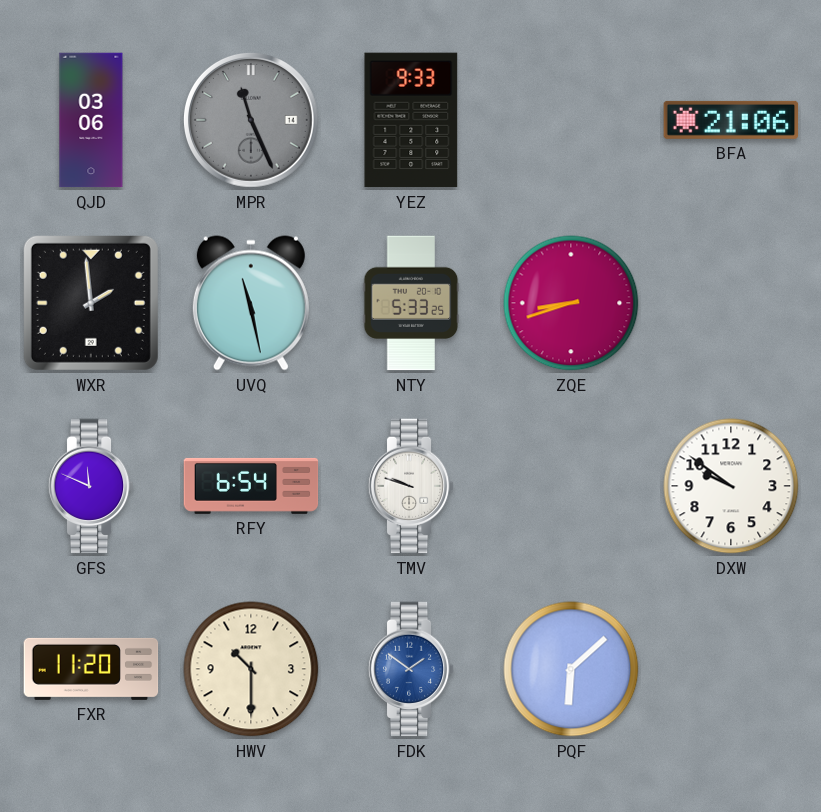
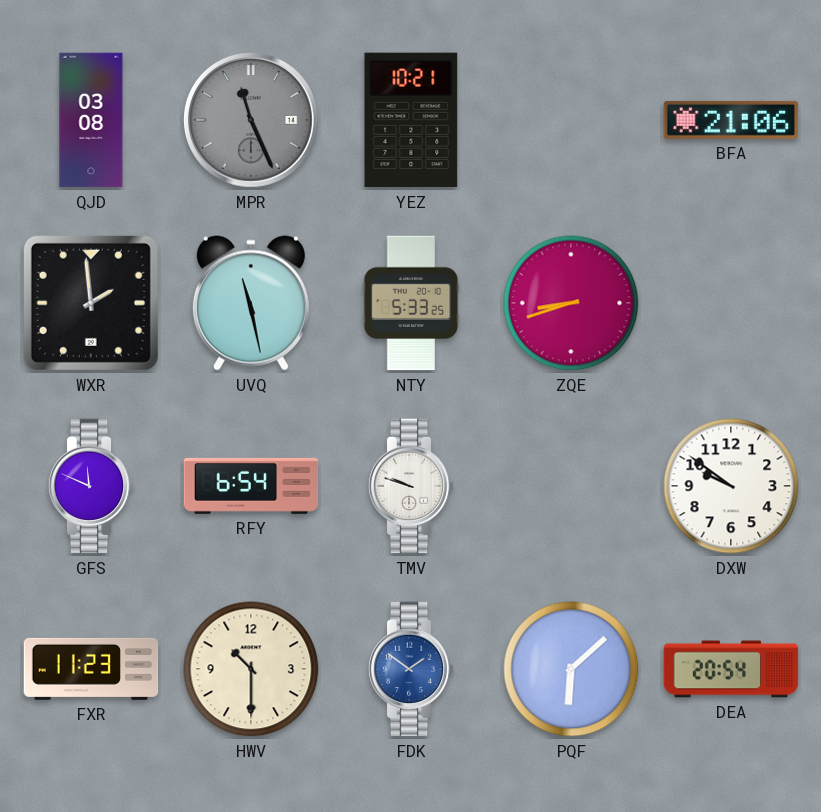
QJD: 03:06 -> 03:08 (91, 120)
YEZ: 9:33 -> 10:21 (411, 120)
FXR: 11:20 -> 11:23 (91, 669)
DEA: none -> 20:54 (731, 669)
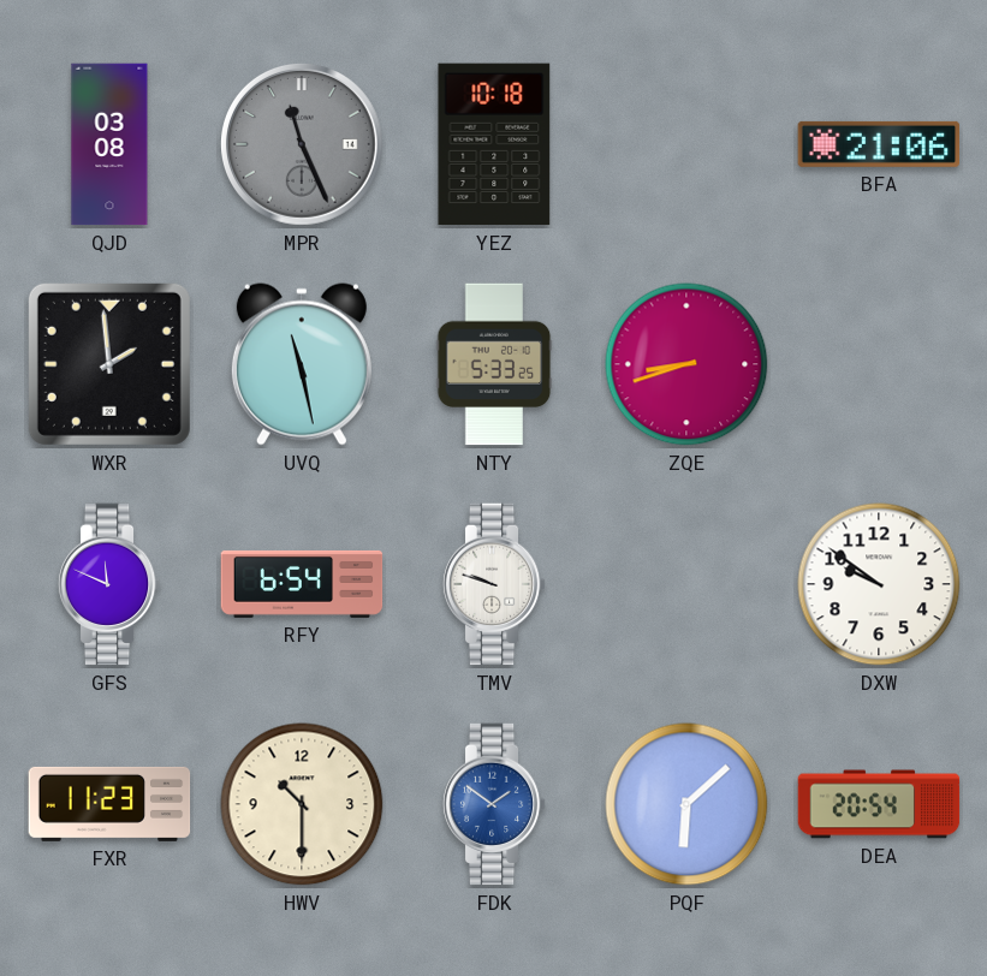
YEZ: 10:21 -> 10:18 (494, 144)
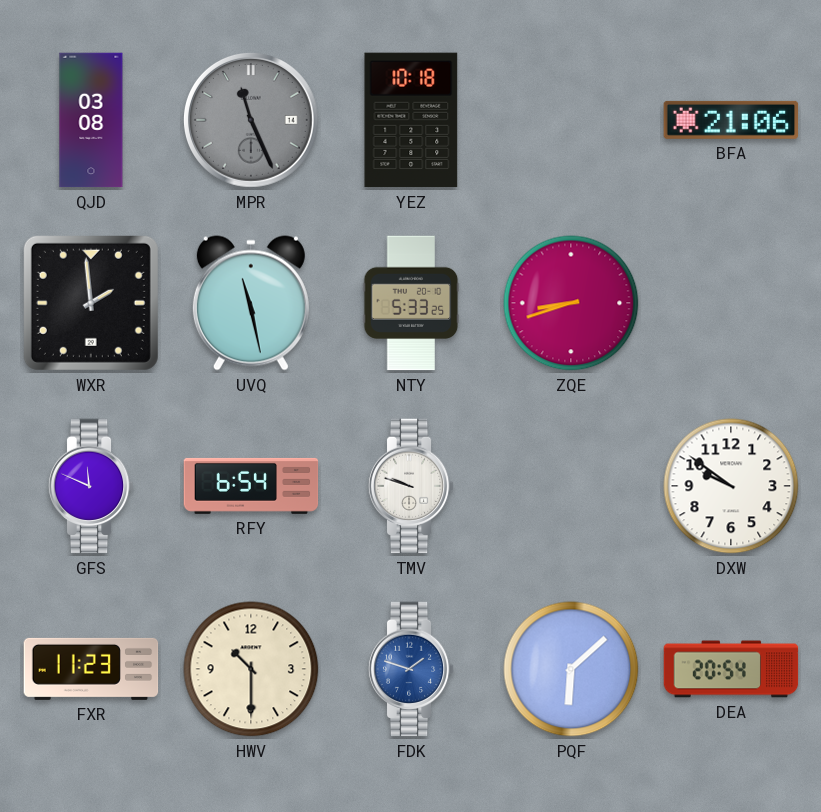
FDK: 1:51 -> 1:48 (411, 669)
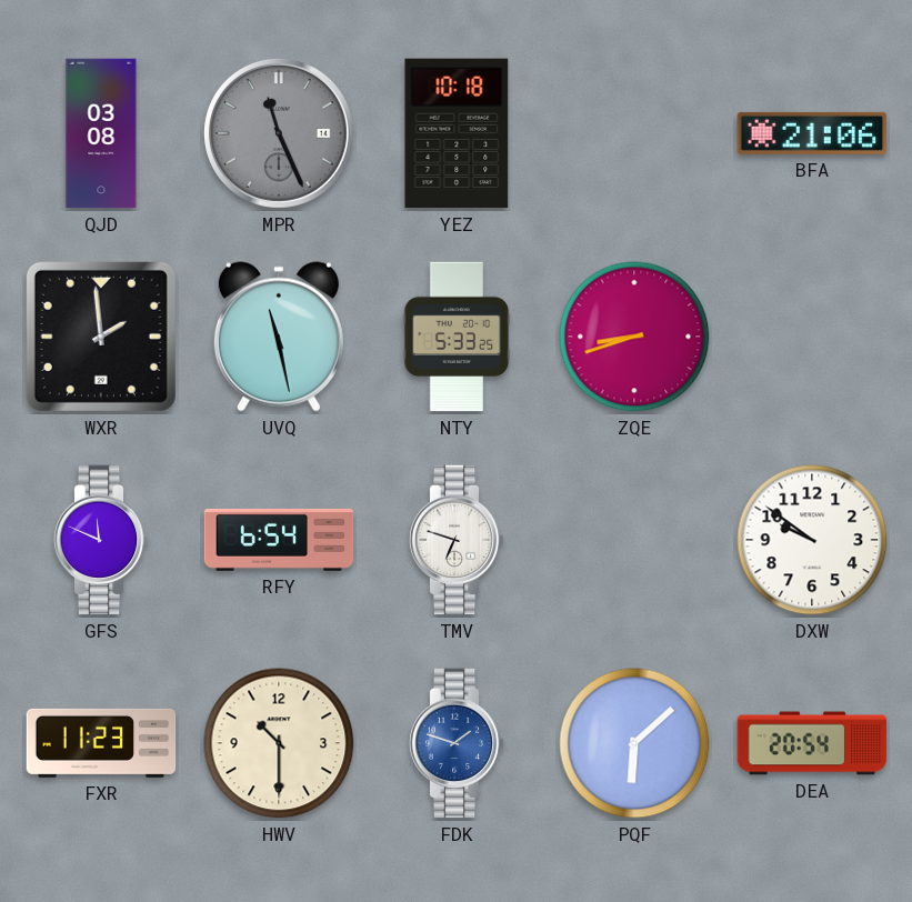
TMV: 9:48 -> 6:48 (457, 540)
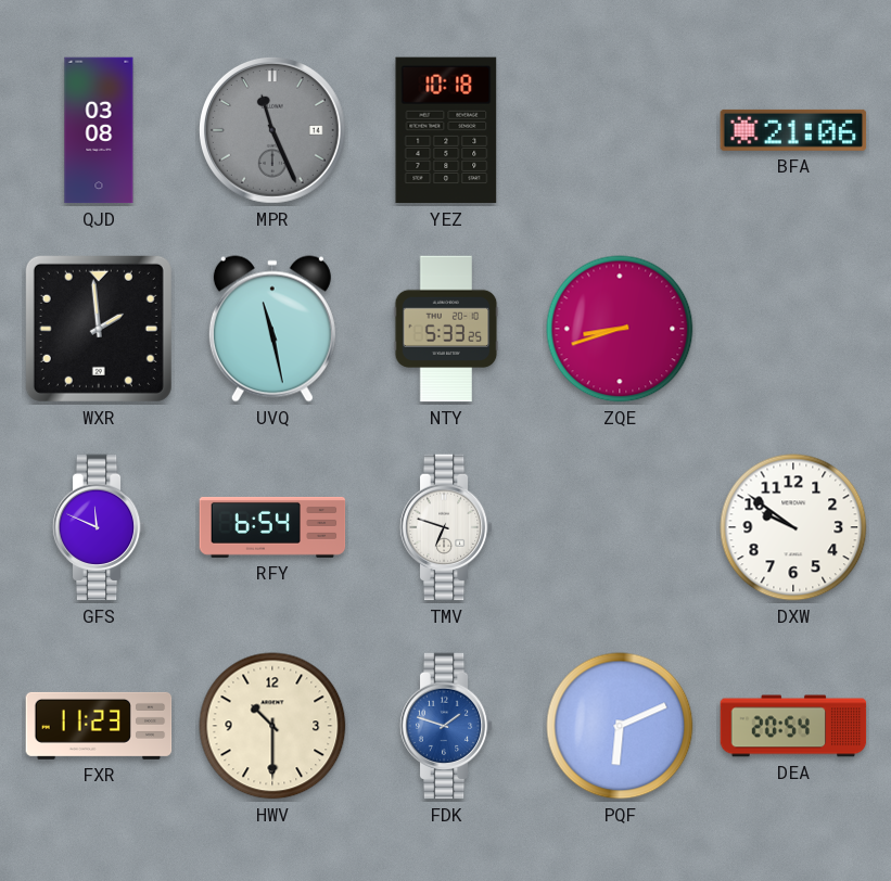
PQF: 6:08 -> 6:11 (620, 726)
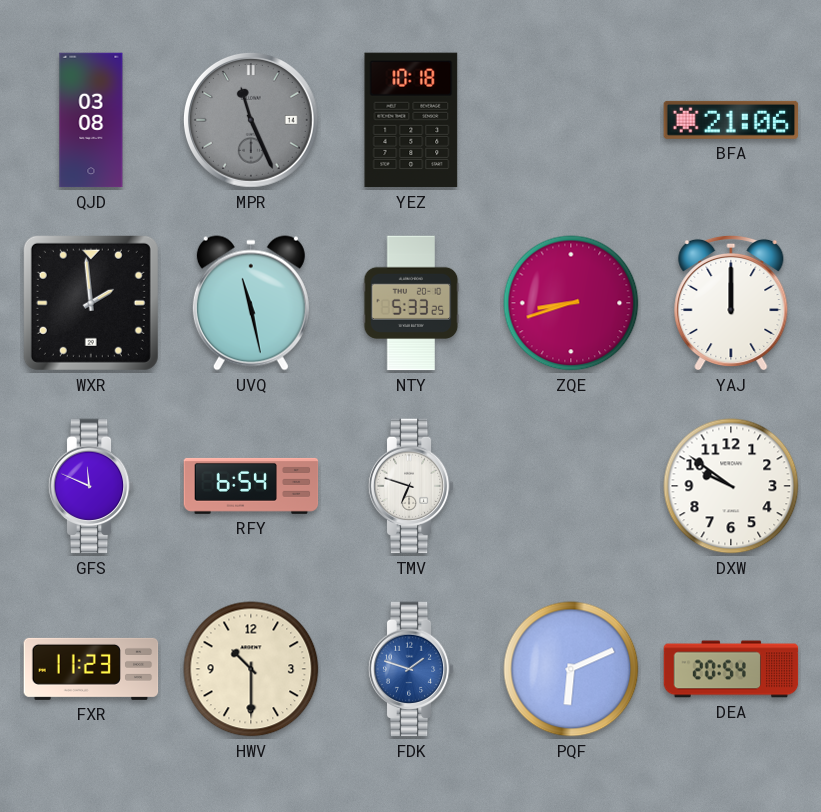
YAJ: none -> 12:00 (731, 303)
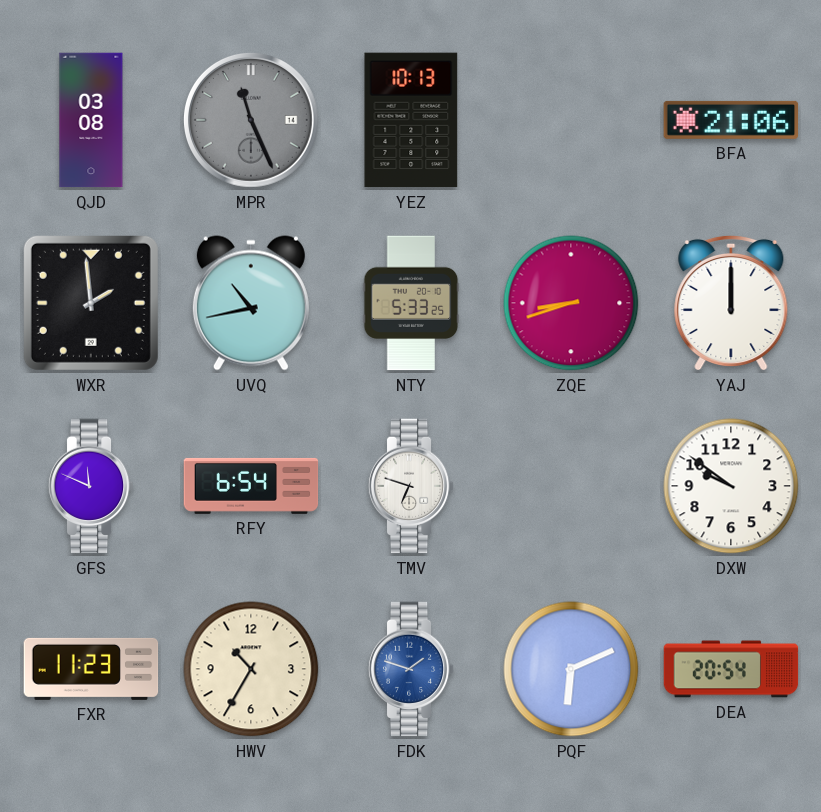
YEZ: 10:18 -> 10:13 (411, 120)
UVQ: 11:28 -> 10:43 (251, 303)
HWV: 10:30 -> 10:35 (251, 669)
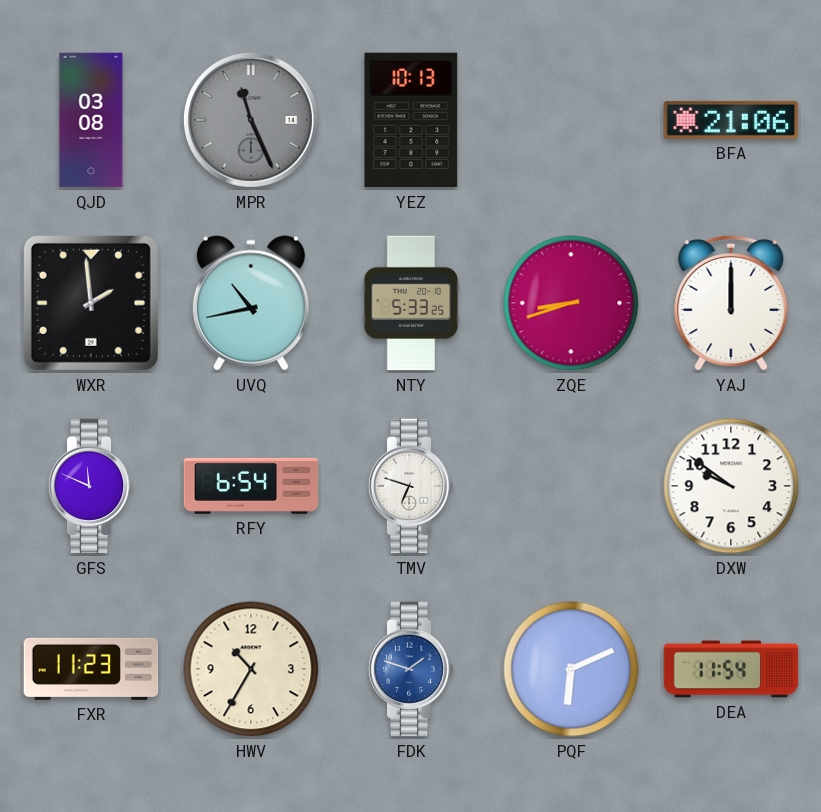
DEA: 20:54 -> 11:54 (731, 669)
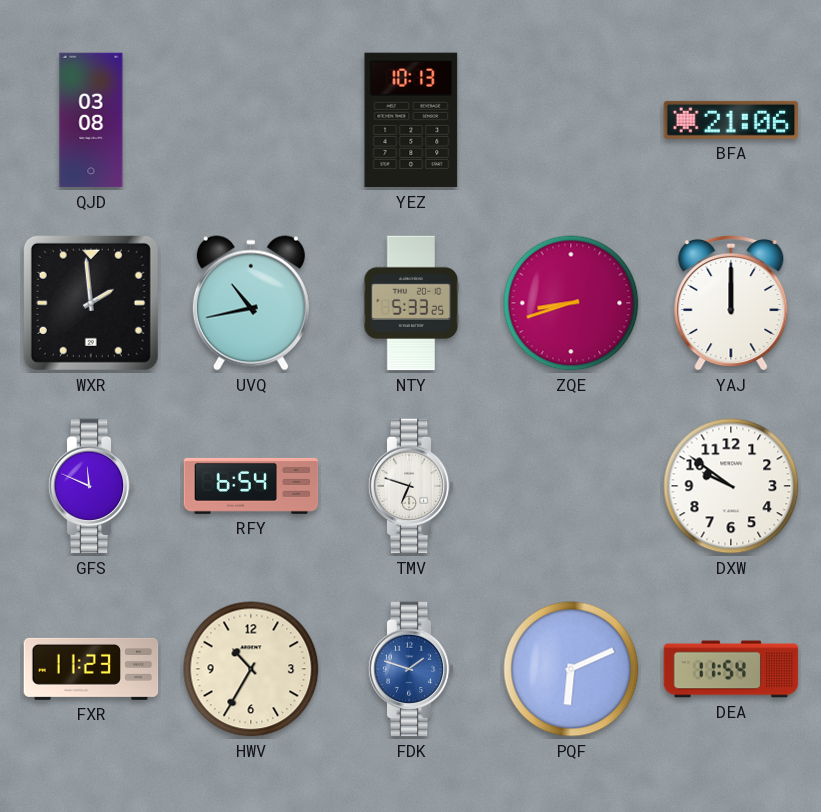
MPR: 11:26 -> none (251, 120)
